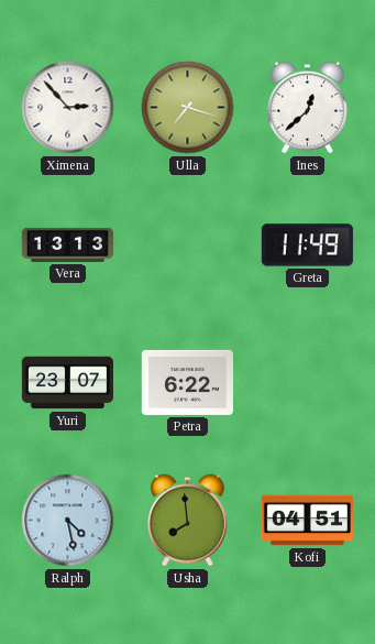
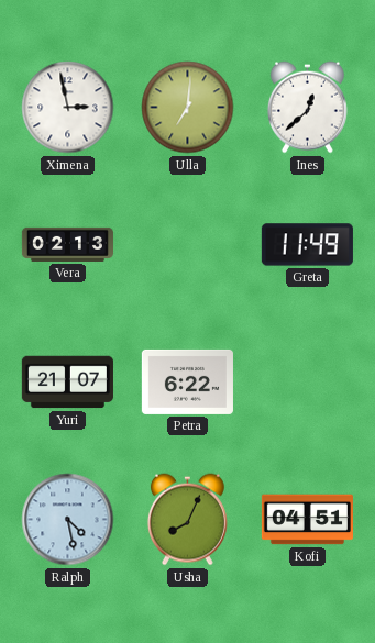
Ximena: 2:53 -> 2:58 (68, 108)
Ulla: 7:18 -> 7:01 (188, 108)
Vera: 13:13 -> 02:13 (67, 244)
Yuri: 23:07 -> 21:07 (67, 383)
Usha: 7:59 -> 8:04 (187, 520)
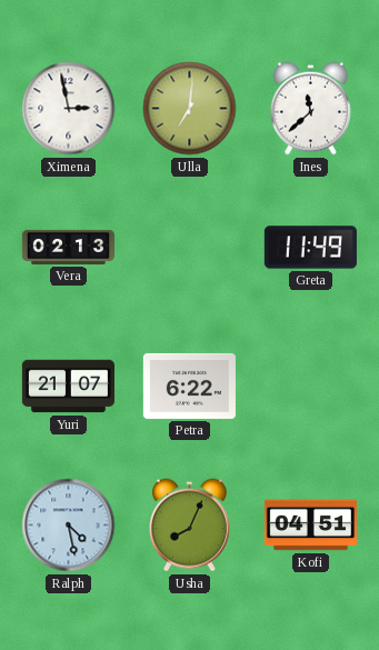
Ines: 12:38 -> 11:38 (310, 109)
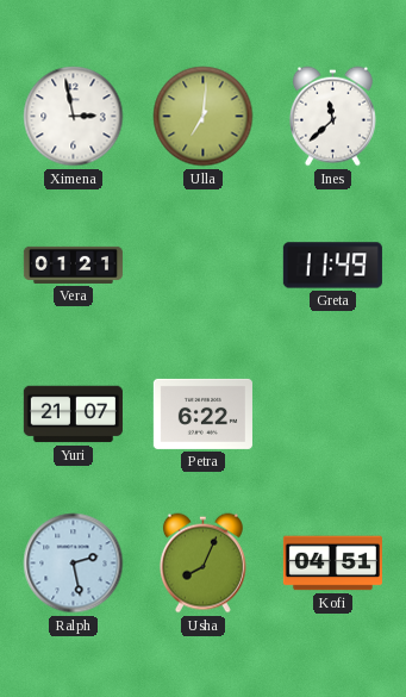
Vera: 02:13 -> 01:21 (73, 265)
Ralph: 4:28 -> 2:28 (74, 564)
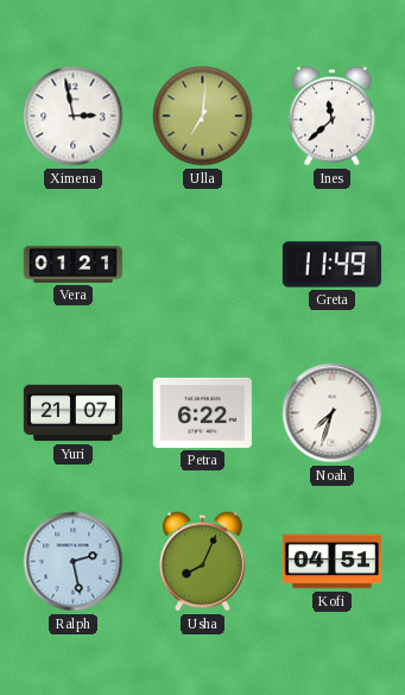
Noah: none -> 7:33 (333, 413)
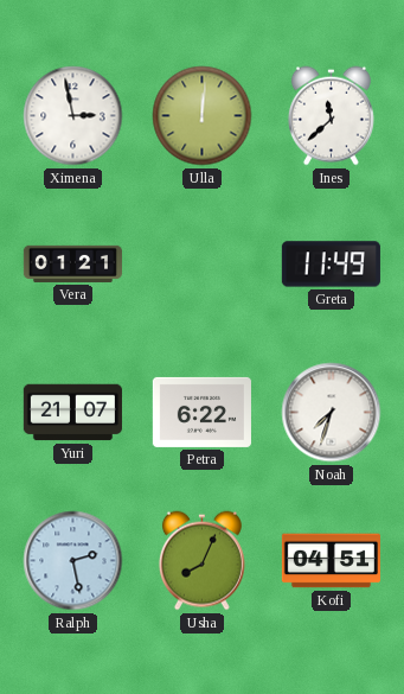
Ulla: 7:01 -> 12:01 (203, 116)
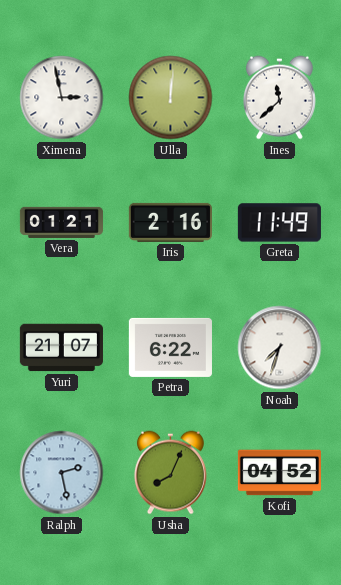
Iris: none -> 2:16 (170, 222)
Kofi: 04:51 -> 04:52 (279, 473)
